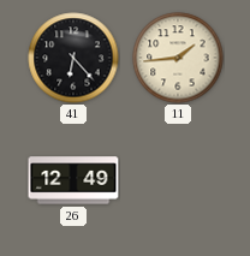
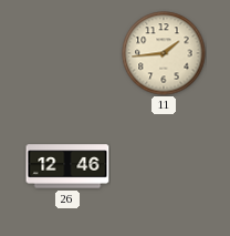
41: 6:23 -> none (73, 58)
26: 12:49 -> 12:46 (67, 166)
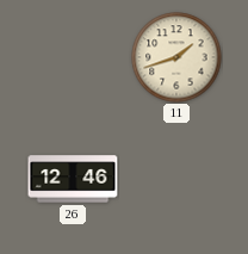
11: 1:44 -> 1:42 (176, 57)
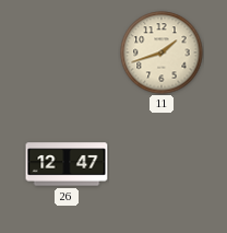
26: 12:46 -> 12:47 (67, 164)
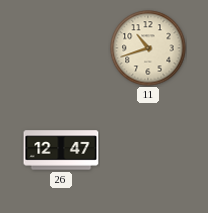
11: 1:42 -> 10:42 (148, 48)
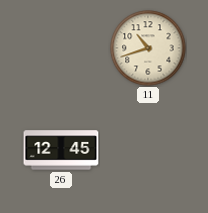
26: 12:47 -> 12:45 (61, 150)
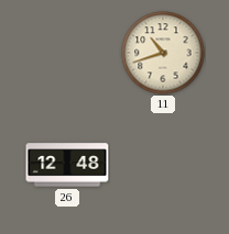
26: 12:45 -> 12:48 (67, 165)
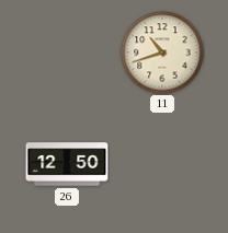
26: 12:48 -> 12:50 (67, 164)
